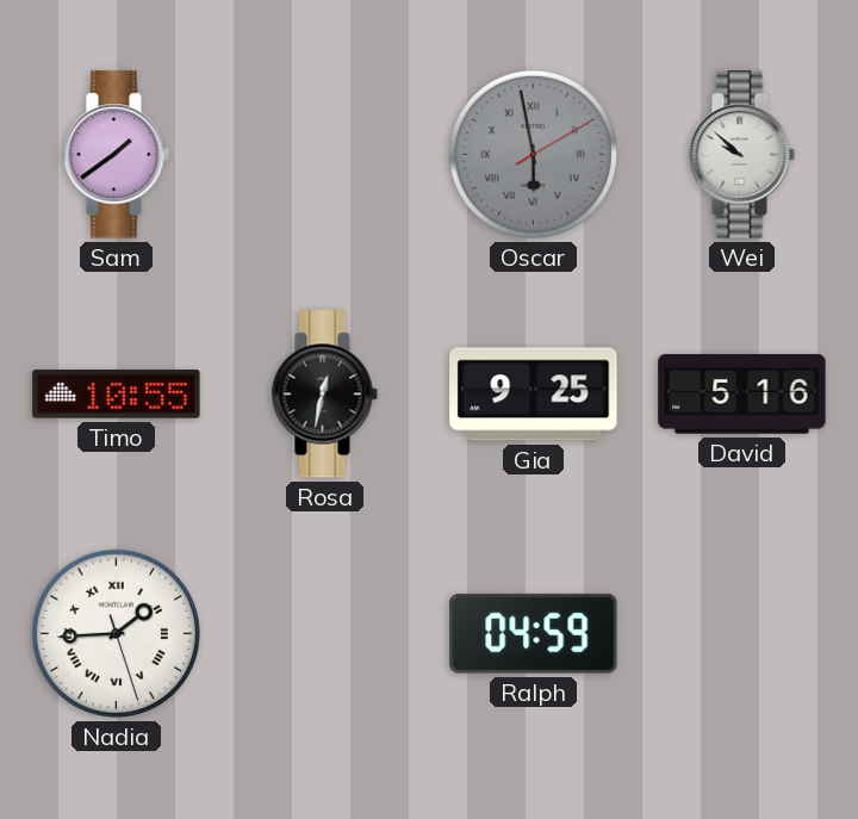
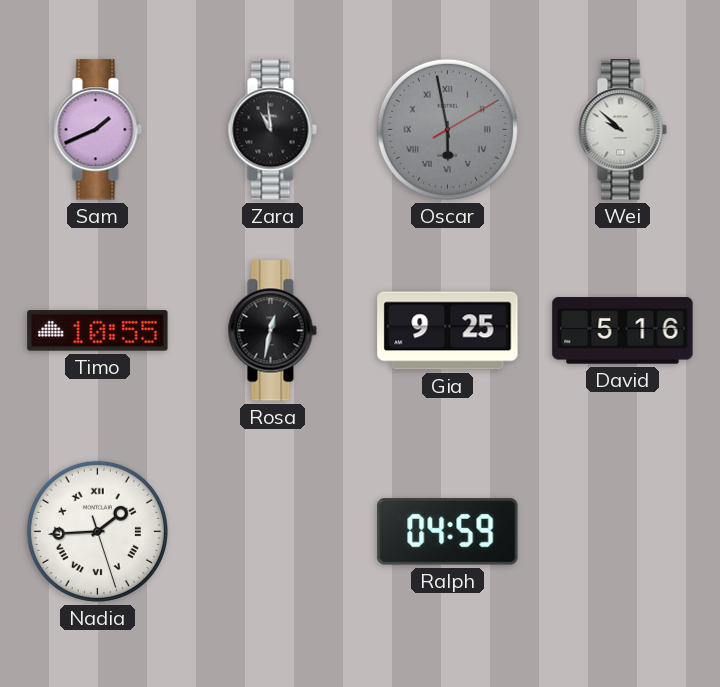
Sam: 1:39 -> 1:41 (97, 130)
Zara: none -> 10:59 (272, 130)
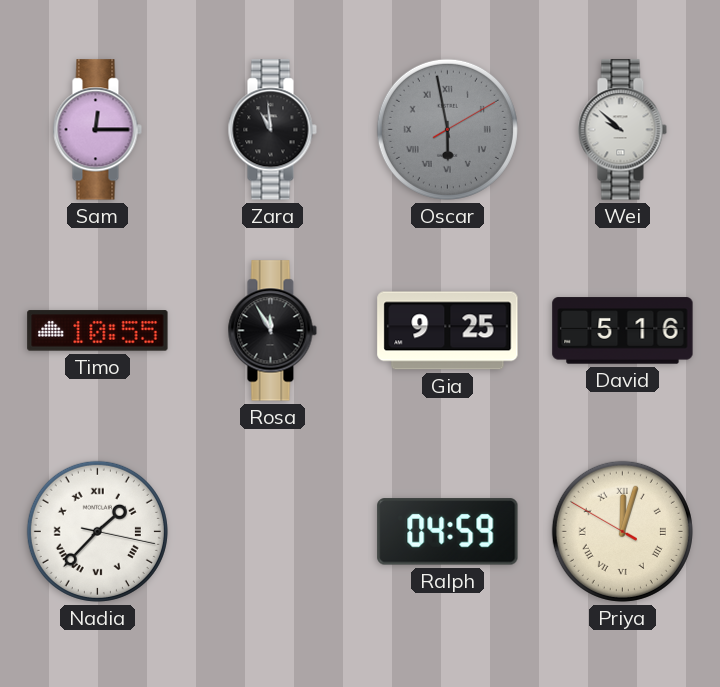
Sam: 1:41 -> 12:15 (97, 130)
Rosa: 12:32 -> 11:55 (272, 331)
Nadia: 1:44 -> 1:37 (97, 531)
Priya: none -> 12:02 (622, 531)
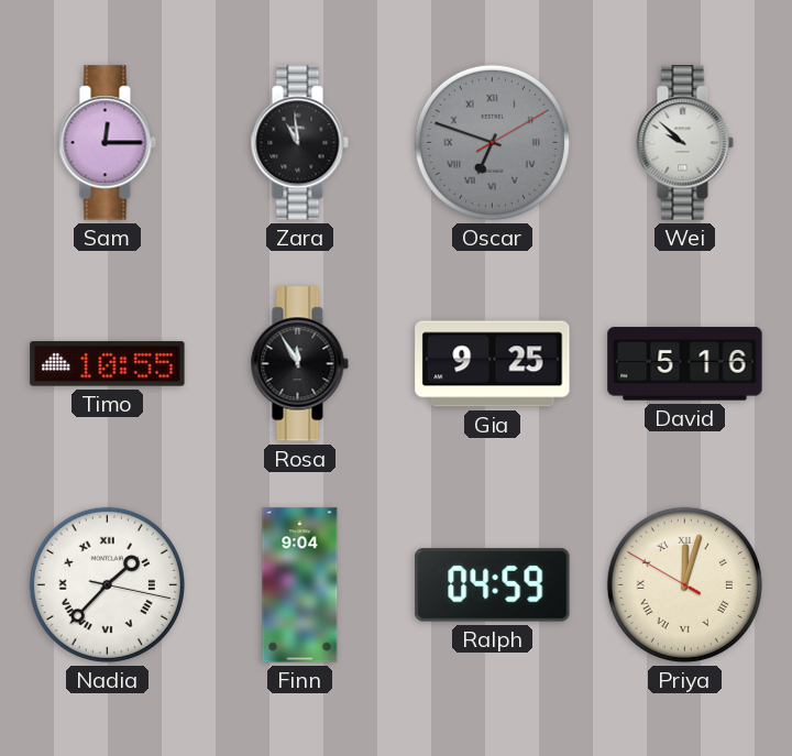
Oscar: 5:58 -> 6:48 (492, 142)
Finn: none -> 9:04 (300, 585)
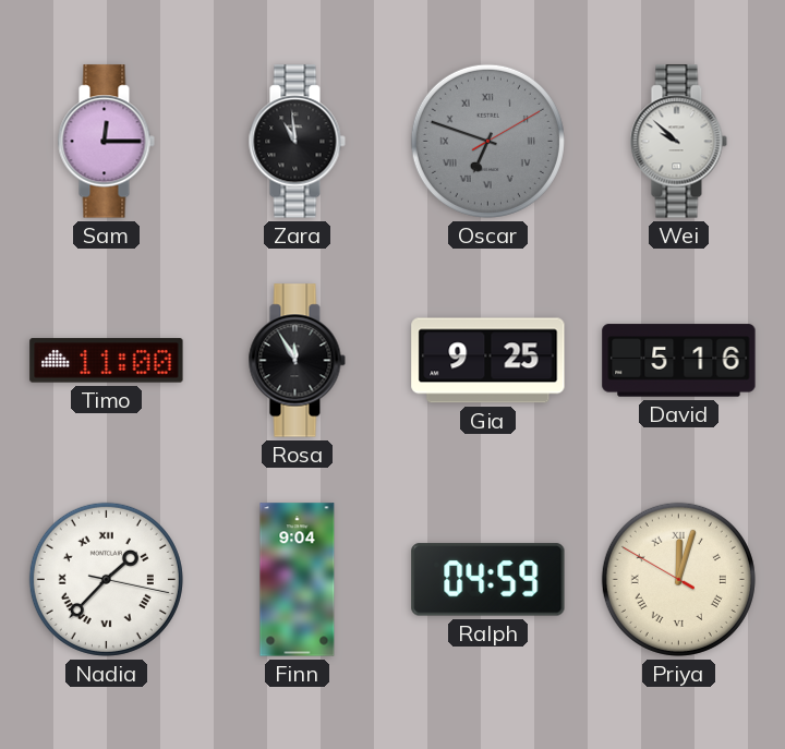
Timo: 10:55 -> 11:00 (107, 361)
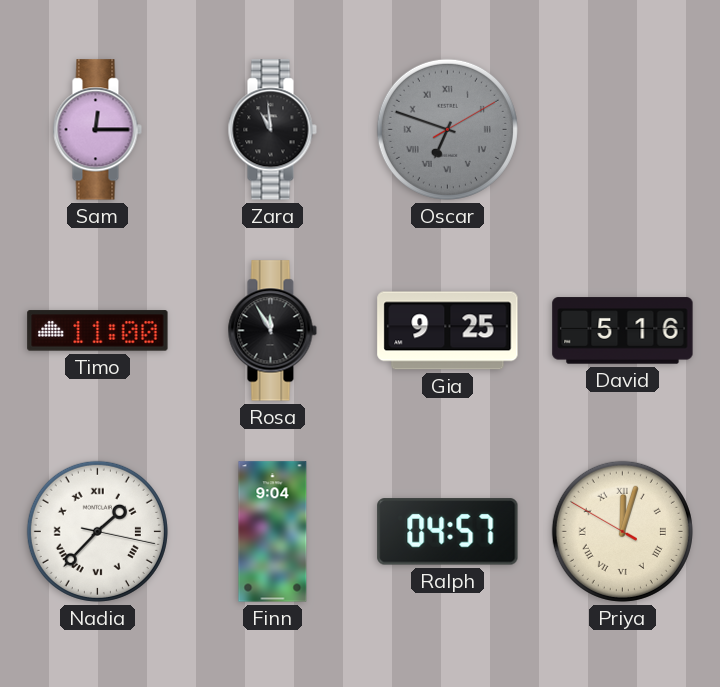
Wei: 9:52 -> none (678, 142)
Ralph: 04:59 -> 04:57 (448, 532)
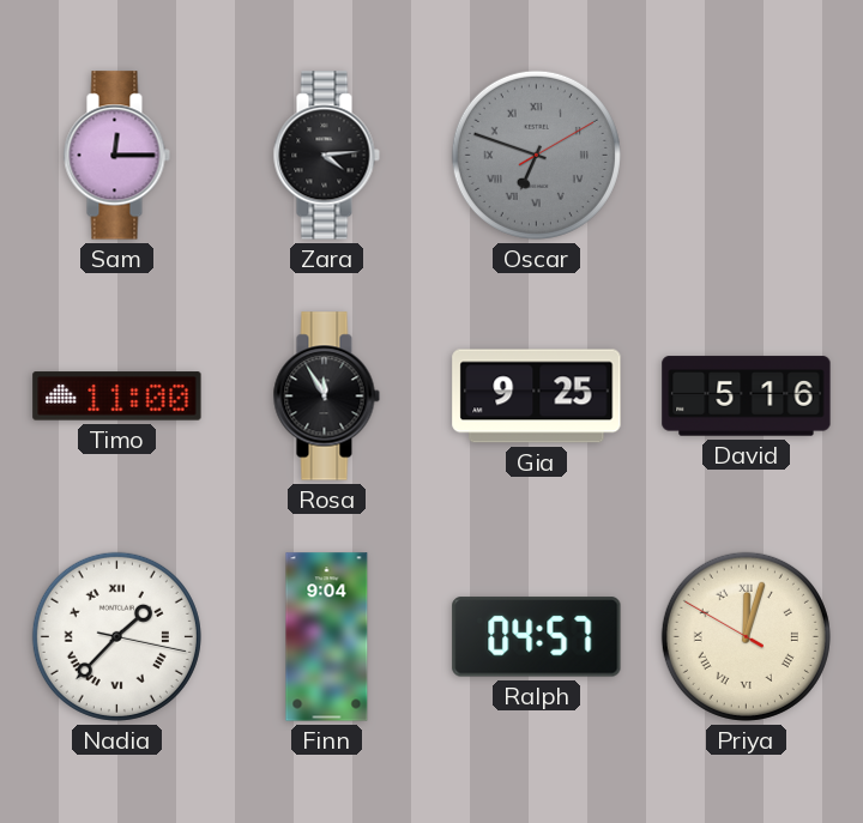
Zara: 10:59 -> 4:14 (326, 156)
